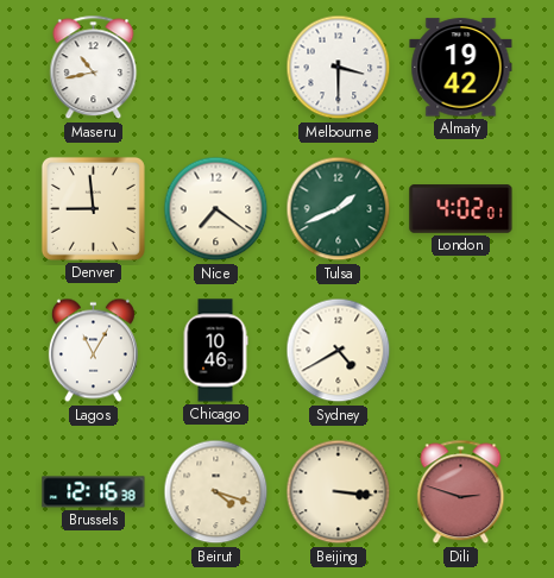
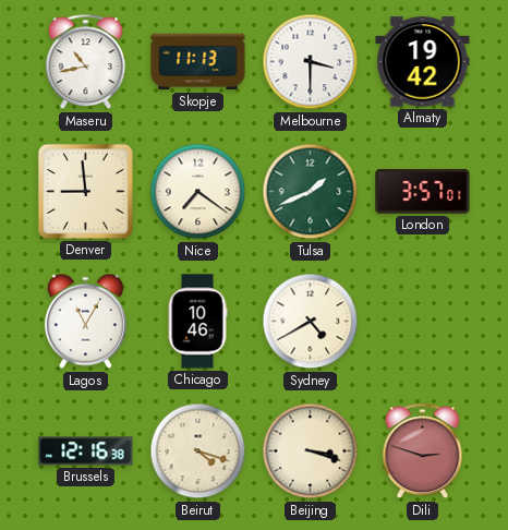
Skopje: none -> 11:13 (198, 62)
London: 4:02 -> 3:57 (423, 192)
Beijing: 3:16 -> 3:18 (311, 451)
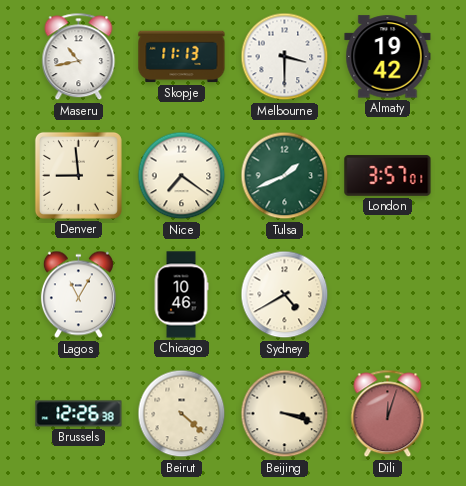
Brussels: 12:16 -> 12:26 (79, 414)
Beirut: 4:18 -> 4:22 (182, 414)
Dili: 2:48 -> 12:03 (388, 414)
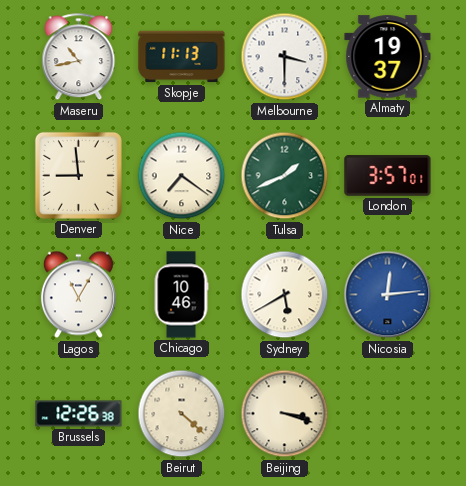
Almaty: 19:42 -> 19:37 (388, 57)
Sydney: 4:40 -> 5:40 (285, 295)
Nicosia: none -> 12:14 (388, 295)
Dili: 12:03 -> none (388, 414)
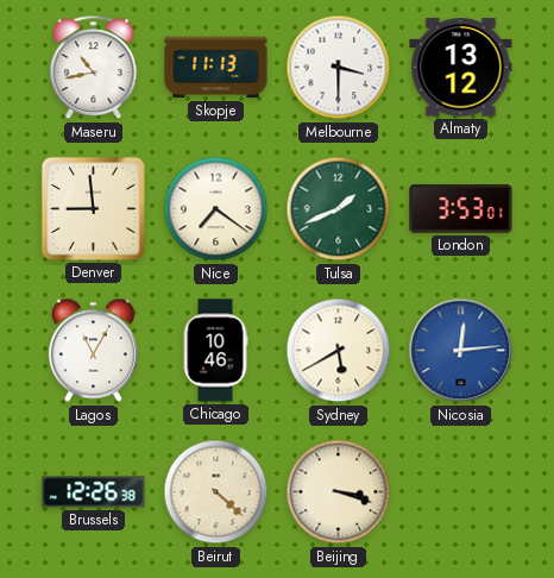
Almaty: 19:37 -> 13:12 (461, 68)
London: 3:57 -> 3:53 (461, 209)
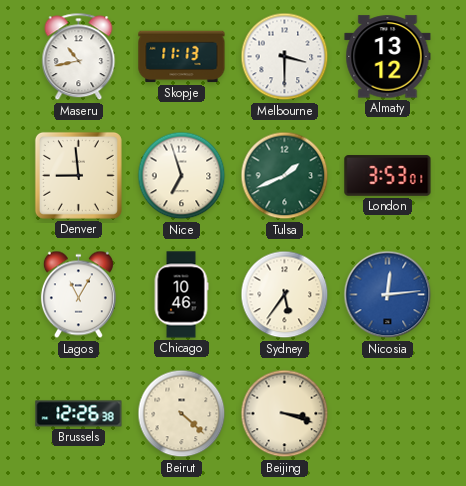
Nice: 7:21 -> 6:57 (182, 176)
Sydney: 5:40 -> 5:36 (285, 295)
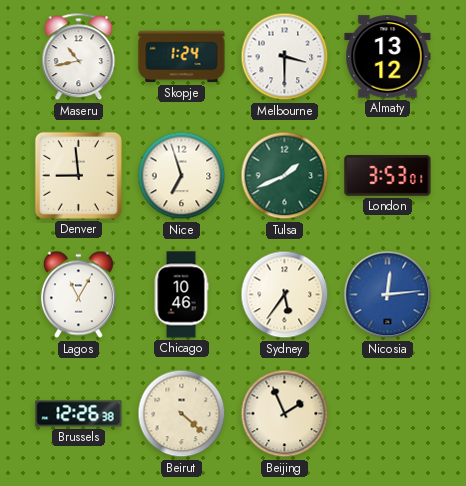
Skopje: 11:13 -> 1:24 (182, 57)
Beijing: 3:18 -> 1:56 (285, 414)
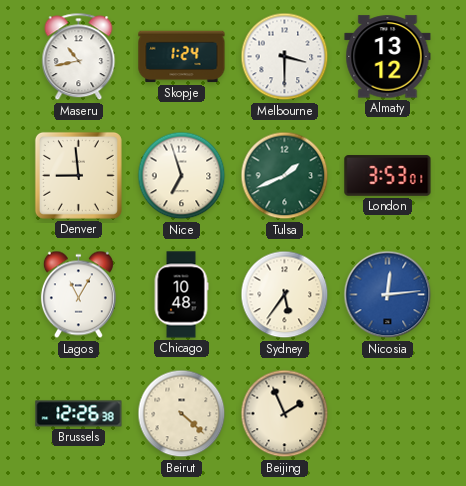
Chicago: 10:46 -> 10:48 (181, 295)
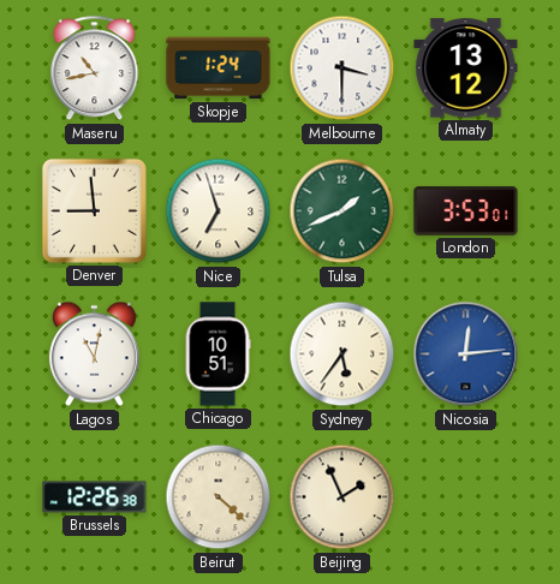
Lagos: 11:05 -> 11:02 (94, 354)
Chicago: 10:48 -> 10:51 (218, 354)
